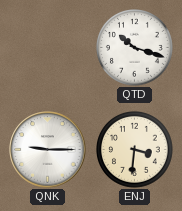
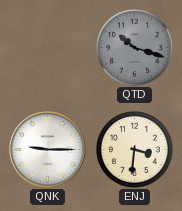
QTD dial: white -> grey (135, 48)
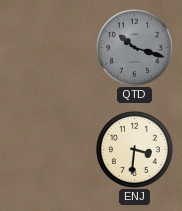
QNK: 9:15 -> none (48, 150)
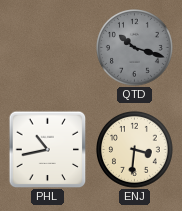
PHL: none -> 10:43 (47, 149)
